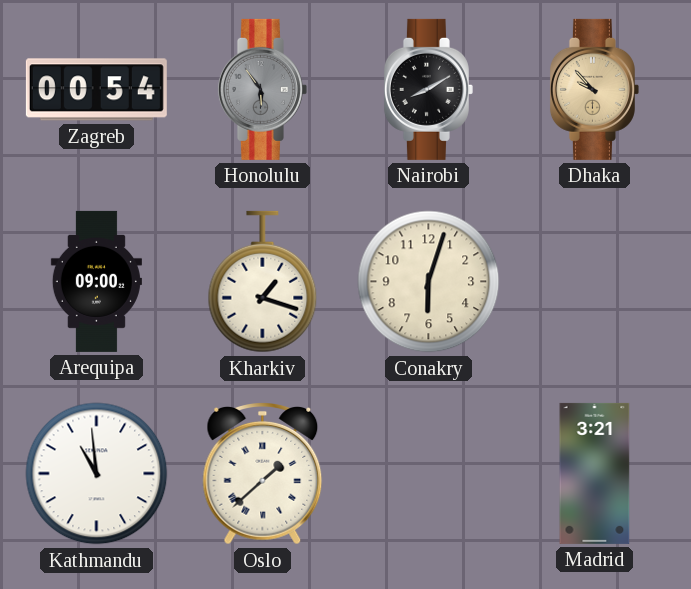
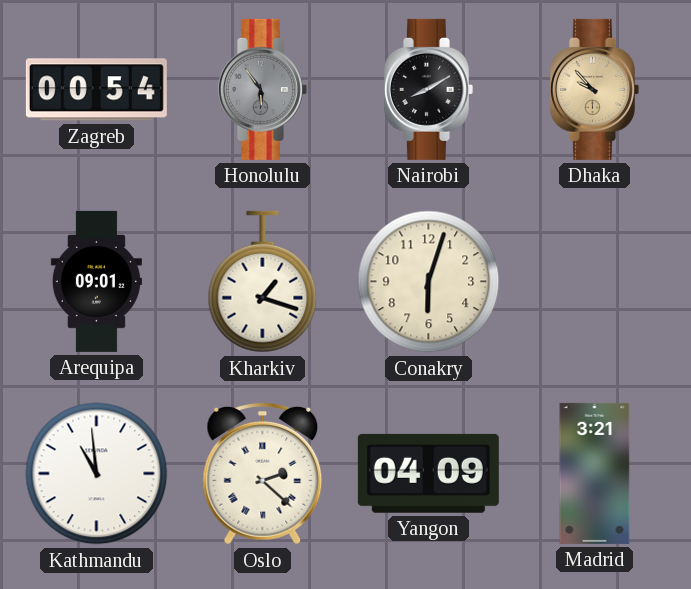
Arequipa: 09:00 -> 09:01 (96, 281)
Oslo: 1:38 -> 2:22 (263, 474)
Yangon: none -> 04:09 (428, 473)
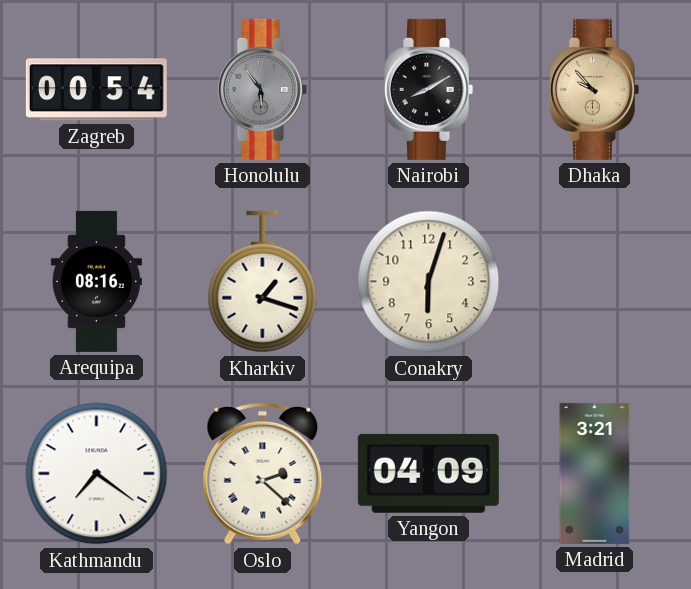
Arequipa: 09:01 -> 08:16 (96, 281)
Kathmandu: 10:59 -> 7:21 (97, 474)
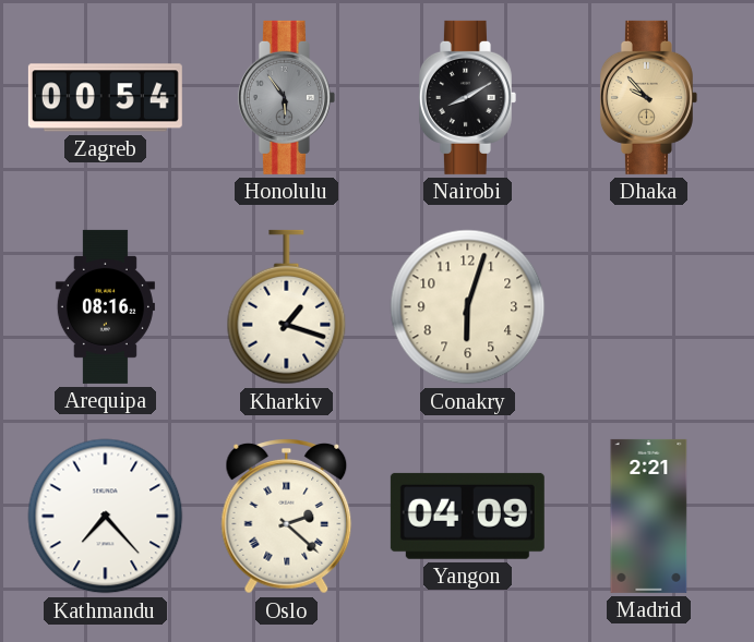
Kathmandu: 7:21 -> 7:23 (106, 517)
Madrid: 3:21 -> 2:21 (649, 516)
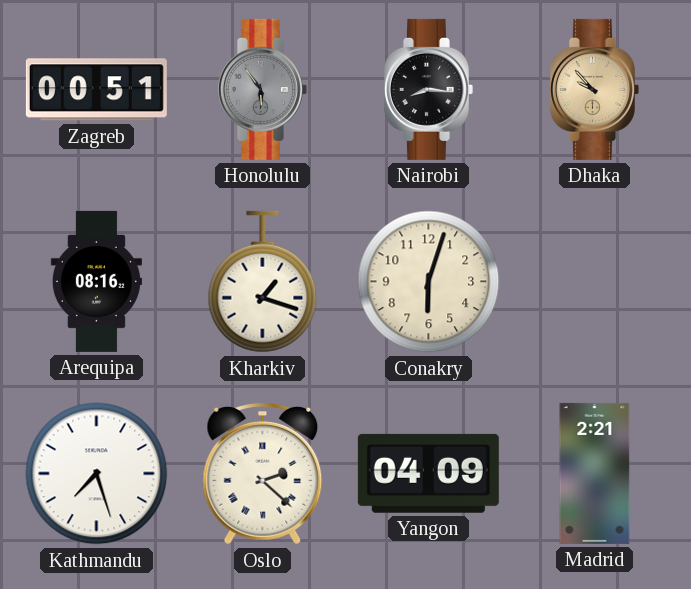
Zagreb: 00:54 -> 00:51 (96, 90)
Nairobi: 8:10 -> 8:16 (428, 89)
Kathmandu: 7:23 -> 7:27 (97, 474)
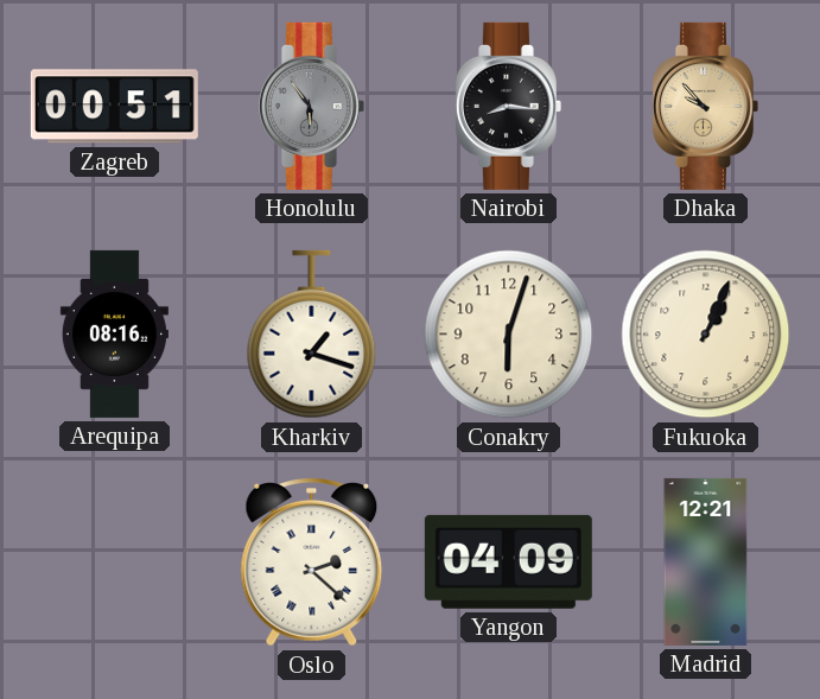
Fukuoka: none -> 1:04 (706, 335)
Kathmandu: 7:27 -> none (97, 474)
Madrid: 2:21 -> 12:21 (706, 561)
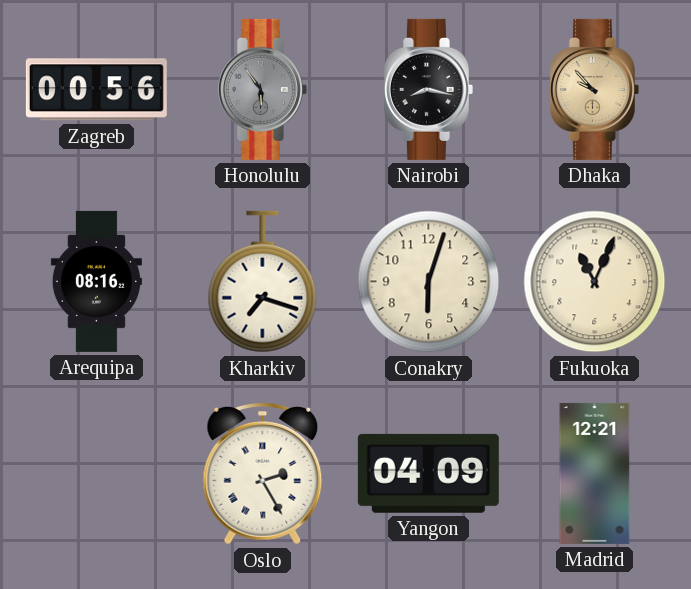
Zagreb: 00:51 -> 00:56 (96, 90)
Nairobi: 8:16 -> 8:17 (428, 89)
Kharkiv: 1:18 -> 7:18 (263, 282)
Fukuoka: 1:04 -> 11:04 (595, 282)
Oslo: 2:22 -> 2:25 (263, 474)
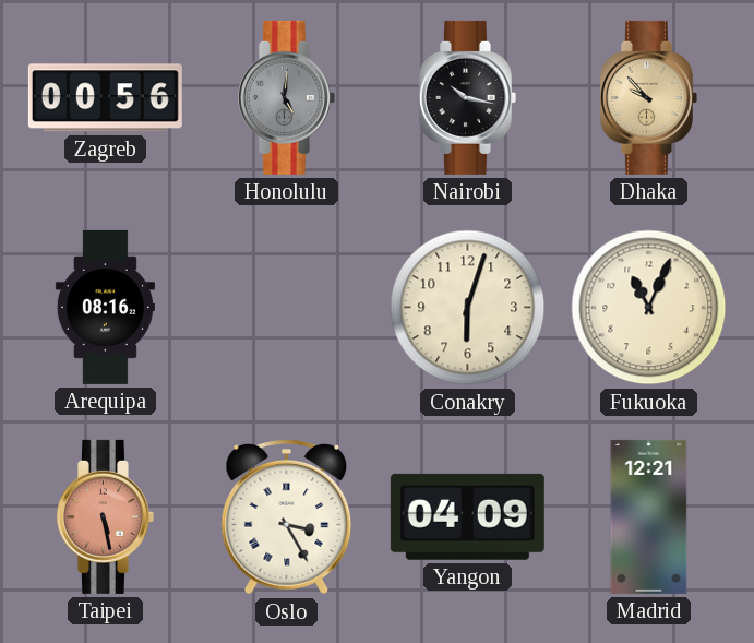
Honolulu: 5:54 -> 5:01 (286, 97)
Nairobi: 8:17 -> 10:17 (467, 97)
Kharkiv: 7:18 -> none (263, 282)
Taipei: none -> 5:28 (105, 516)
Oslo: 2:25 -> 3:25 (287, 517)
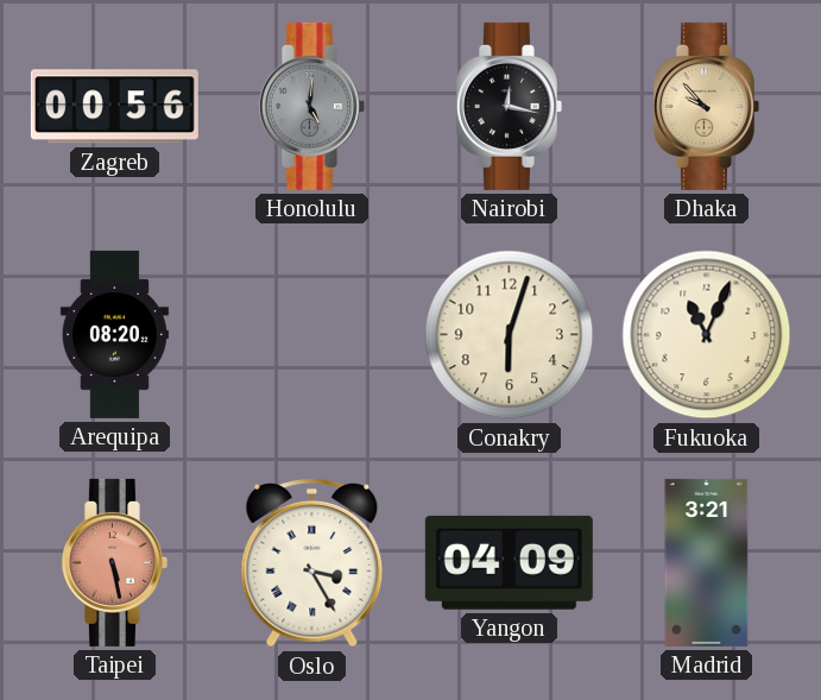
Nairobi: 10:17 -> 12:17 (509, 106)
Arequipa: 08:16 -> 08:20 (114, 334)
Madrid: 12:21 -> 3:21 (707, 562)
